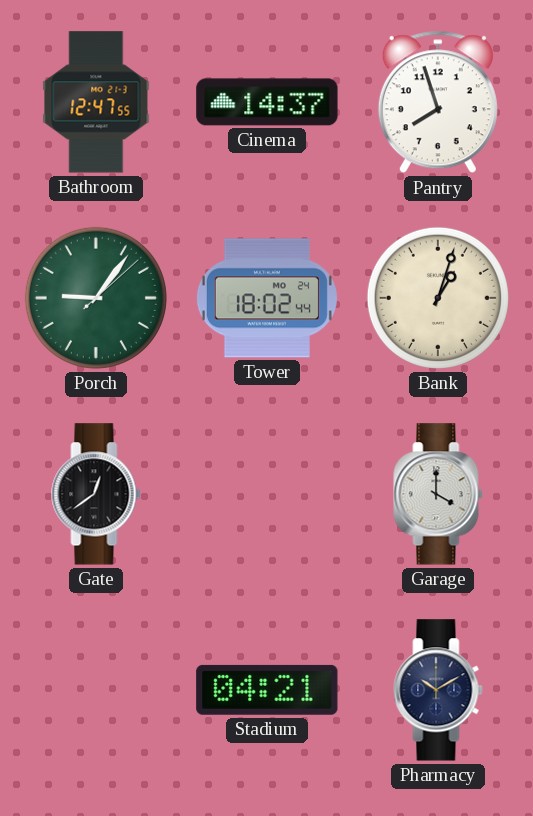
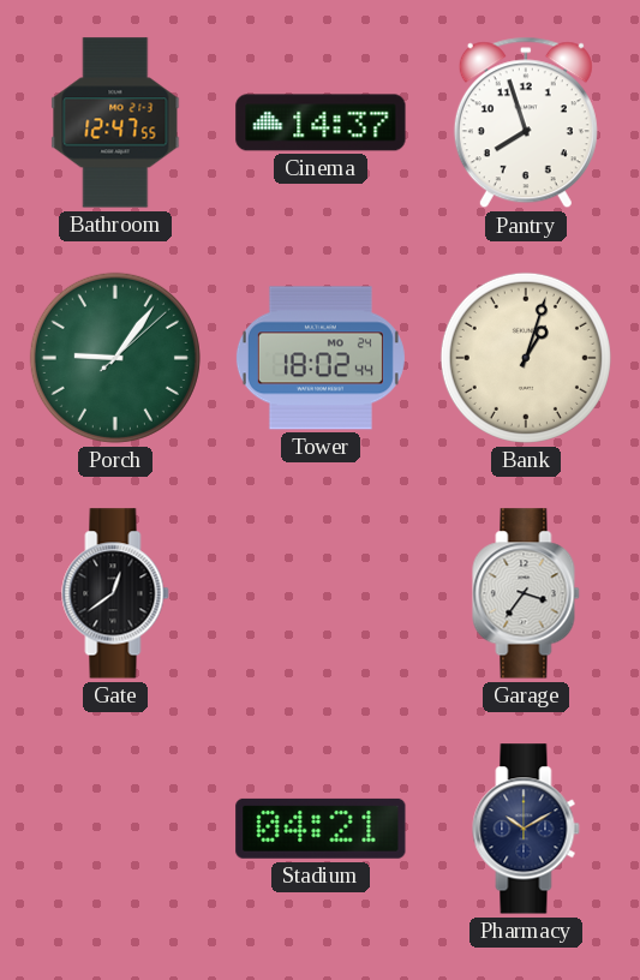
Garage: 4:00 -> 3:36 (526, 593)
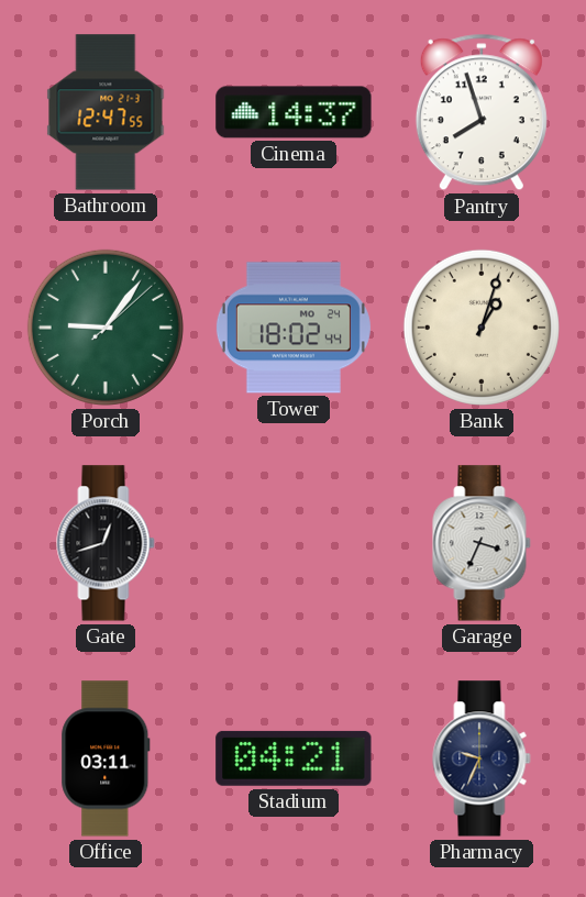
Gate: 12:39 -> 12:42 (106, 543)
Garage: 3:36 -> 3:34 (482, 543)
Office: none -> 03:11 (106, 758)
Pharmacy: 10:10 -> 9:34 (482, 758)
